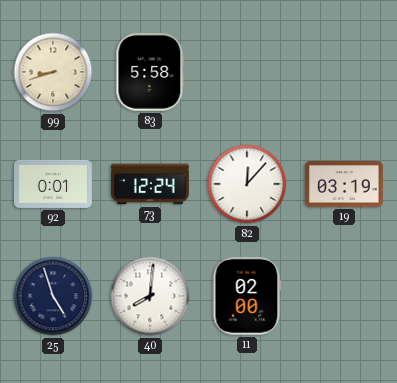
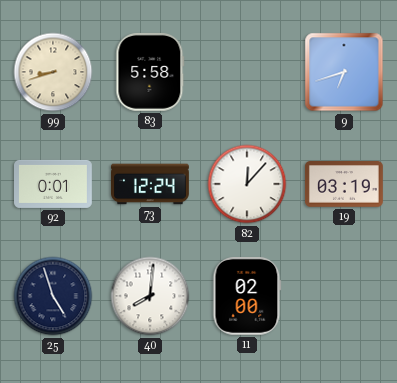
9: none -> 6:42 (344, 72)
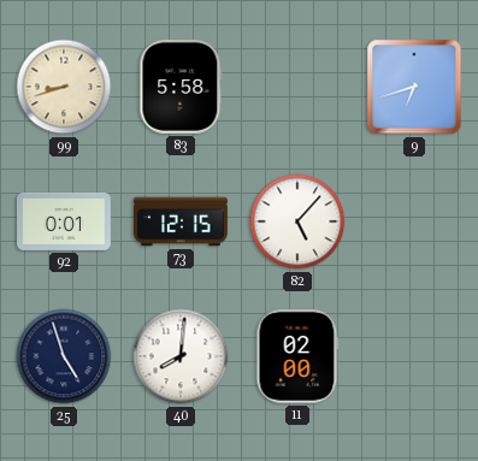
73: 12:24 -> 12:15 (182, 221)
82: 12:07 -> 5:07 (297, 221)
19: 03:19 -> none (345, 184)
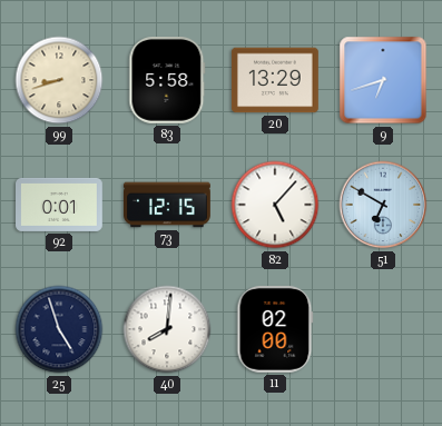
20: none -> 13:29 (275, 80)
51: none -> 6:50 (383, 205)
